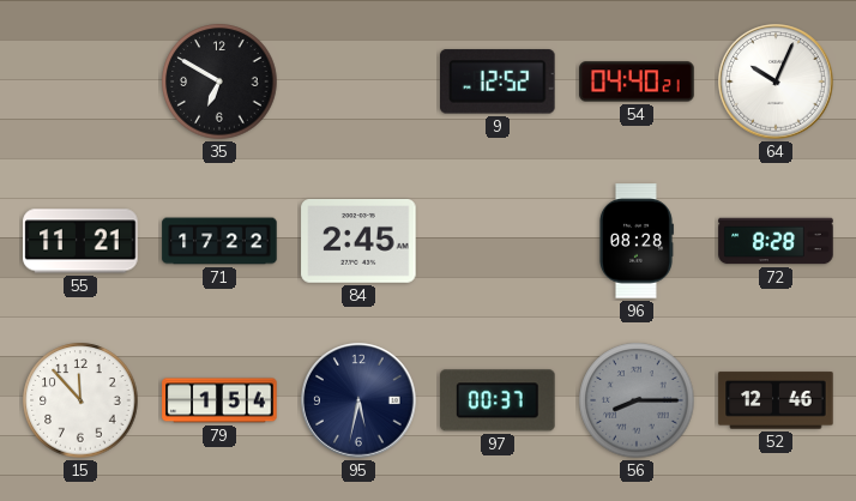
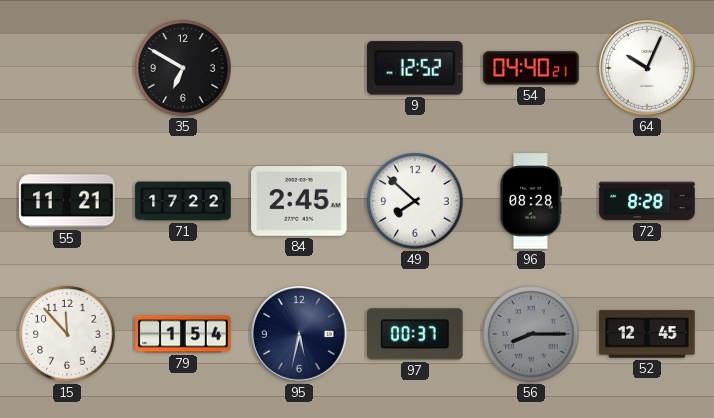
49: none -> 7:52 (415, 201)
52: 12:46 -> 12:45 (647, 334)
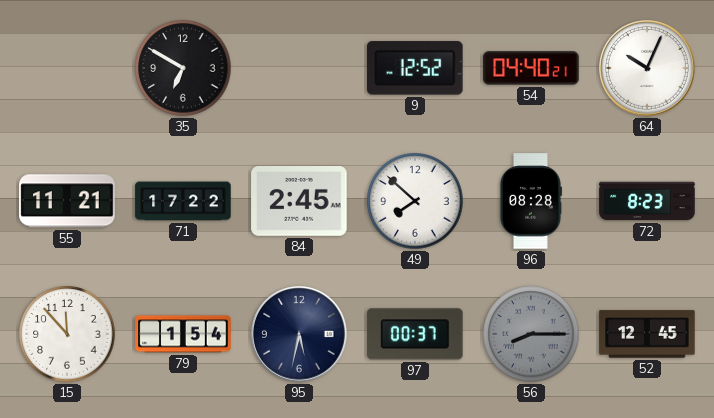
72: 8:28 -> 8:23 (647, 201)
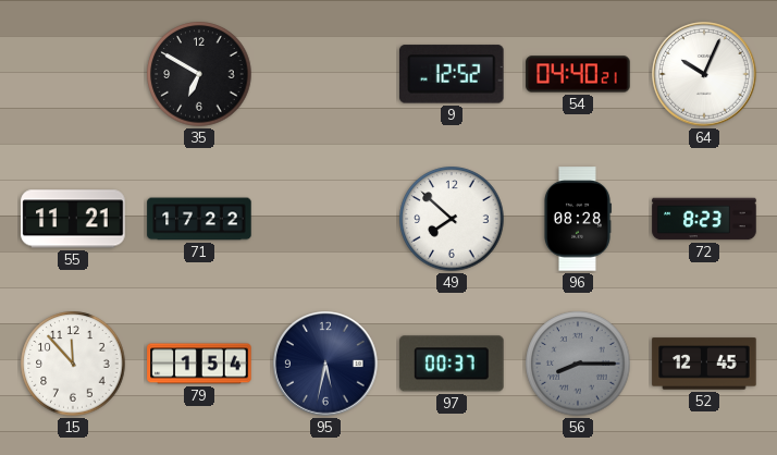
84: 2:45 -> none (299, 202)
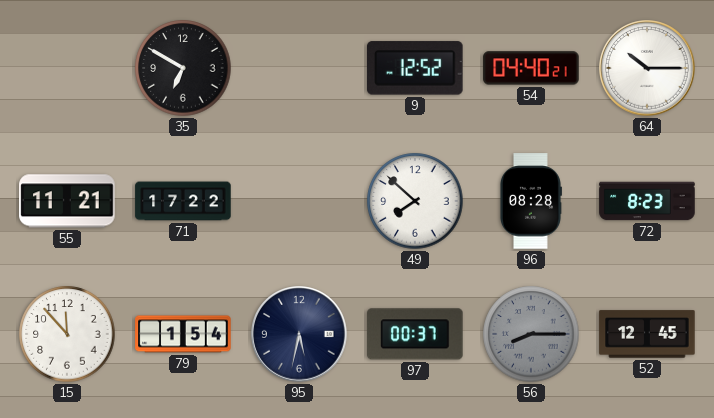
64: 10:04 -> 10:15 (647, 68)
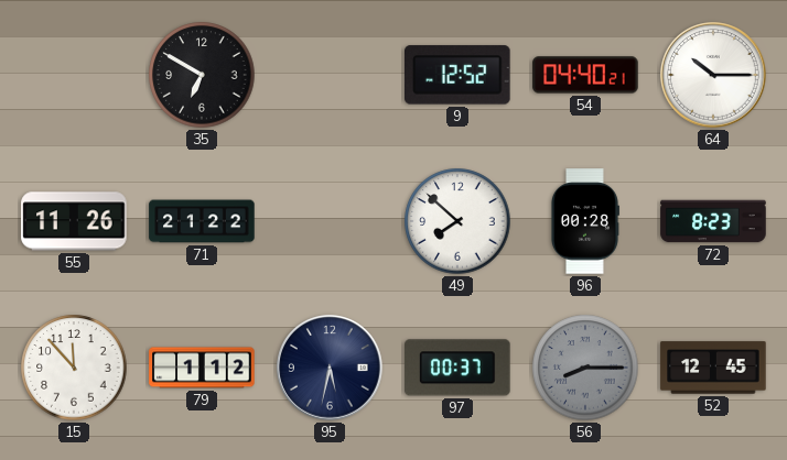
55: 11:21 -> 11:26 (74, 221)
71: 17:22 -> 21:22 (202, 221)
96: 08:28 -> 00:28 (584, 221)
79: 1:54 -> 1:12 (202, 368)
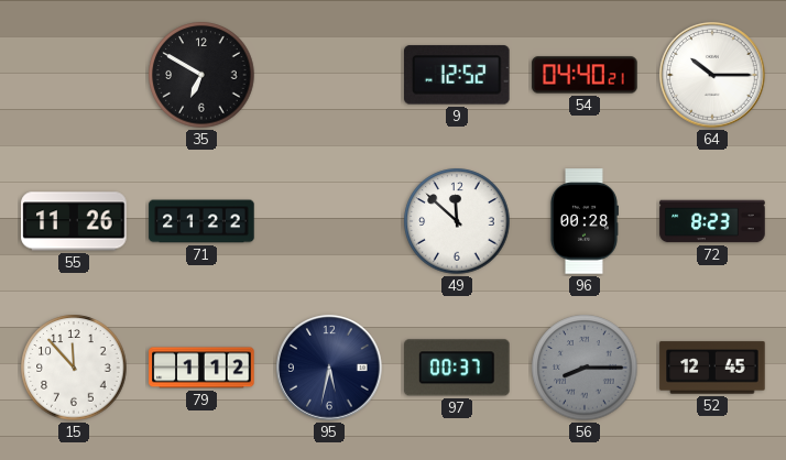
49: 7:52 -> 11:52 (457, 221)
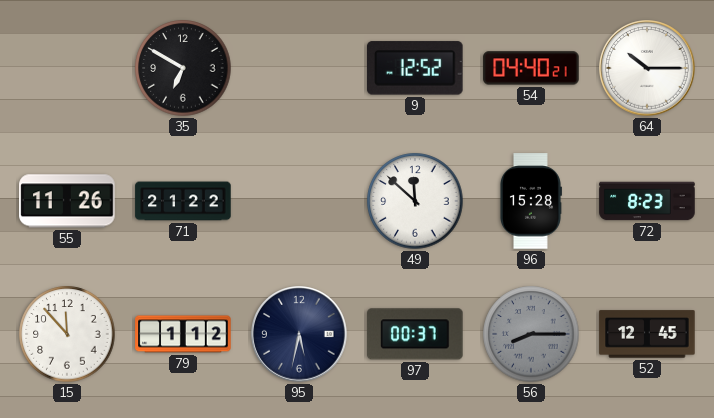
96: 00:28 -> 15:28 (530, 201)
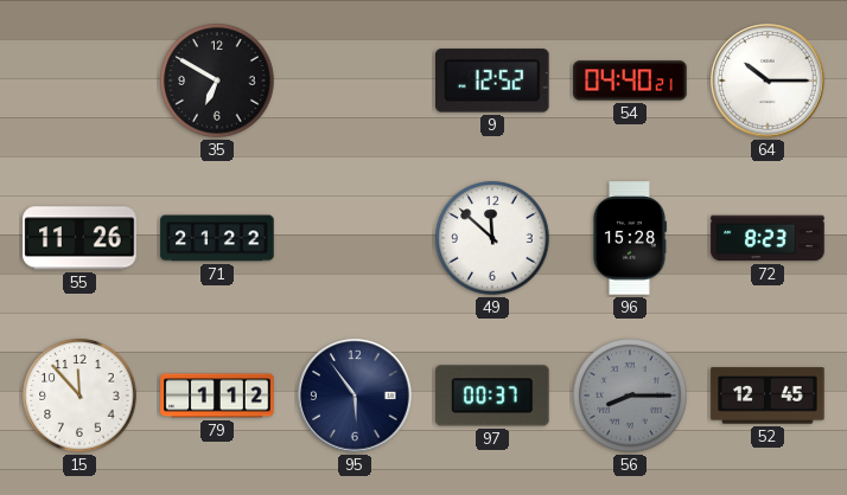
95: 5:32 -> 5:54 (355, 396)
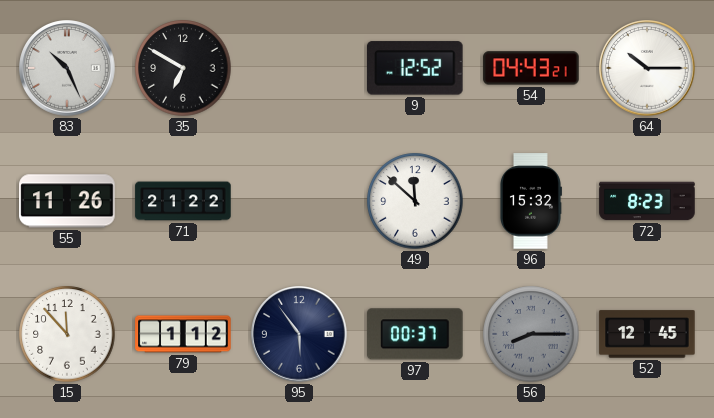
83: none -> 10:26 (67, 68)
54: 04:40 -> 04:43 (531, 68)
96: 15:28 -> 15:32 (530, 201)
